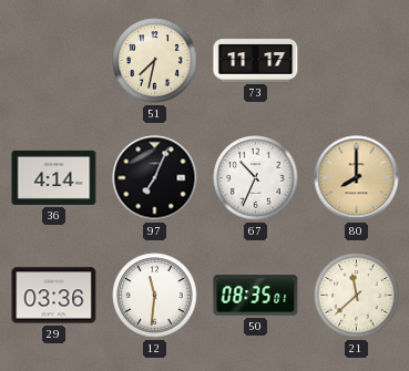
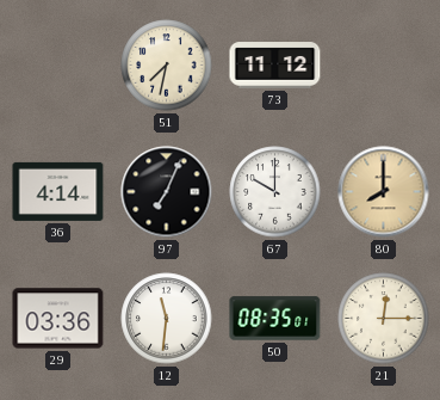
73: 11:17 -> 11:12 (275, 66)
67: 10:34 -> 10:00 (275, 192)
21: 11:38 -> 12:15 (384, 319)
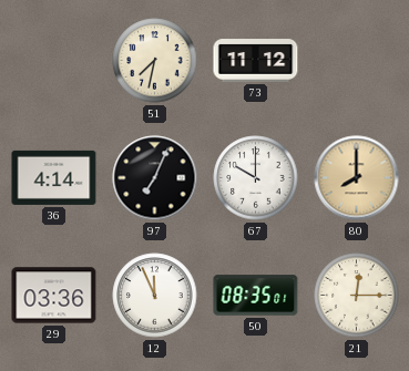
12: 11:31 -> 11:56 (155, 296)
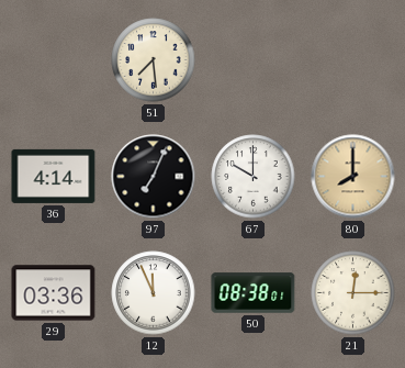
51: 7:32 -> 7:29 (154, 60)
73: 11:12 -> none (256, 61)
50: 08:35 -> 08:38 (254, 293)
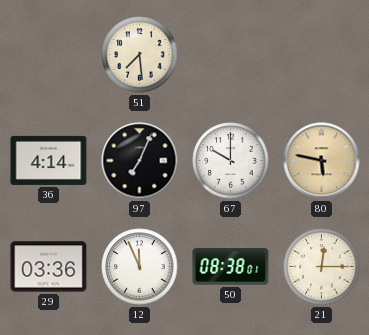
80: 8:00 -> 5:47 (322, 161)
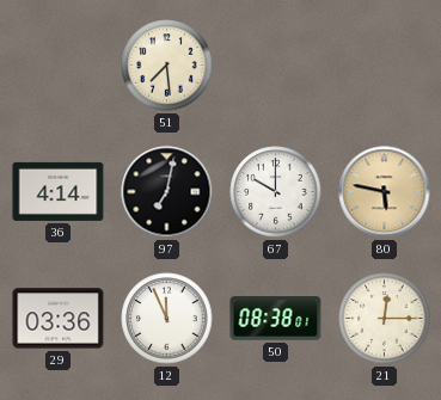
97: 7:04 -> 7:02 (167, 192)
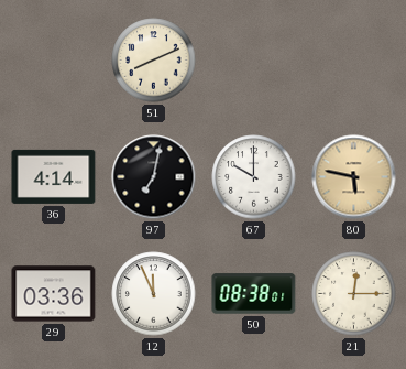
51: 7:29 -> 8:11 (154, 61)
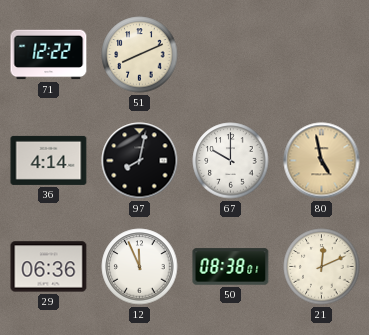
71: none -> 12:22 (49, 55)
97: 7:02 -> 8:02 (140, 161)
80: 5:47 -> 4:58 (322, 161)
29: 03:36 -> 06:36 (49, 267)
21: 12:15 -> 12:11 (322, 267)
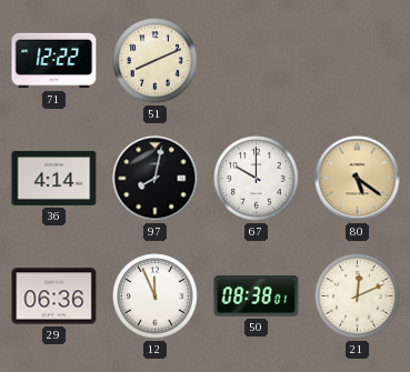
80: 4:58 -> 5:21 (358, 179)
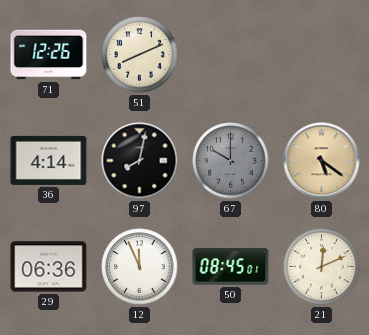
71: 12:22 -> 12:26 (49, 55)
67 dial: white -> grey (231, 161)
50: 08:38 -> 08:45 (231, 267)
